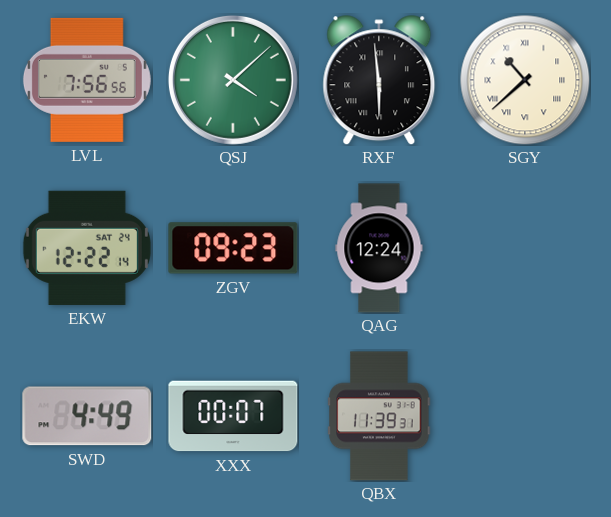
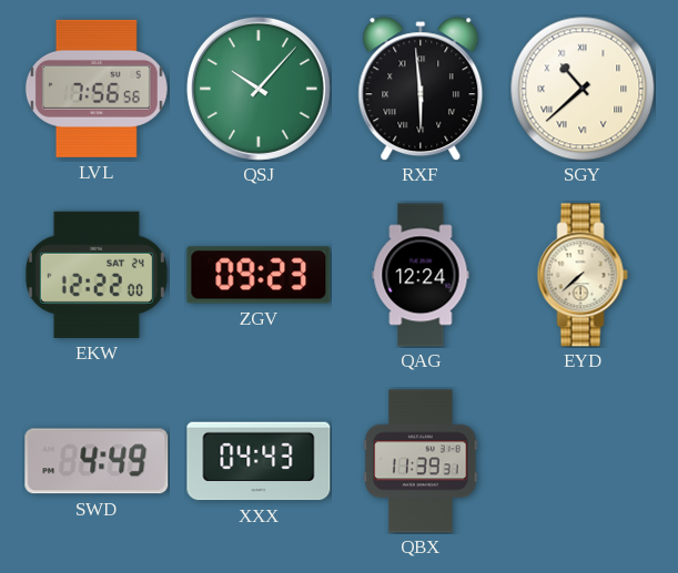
QSJ: 4:08 -> 10:07 (259, 89)
EKW: 12:22:14 -> 12:22:00 (97, 275)
EYD: none -> 7:38 (583, 275)
XXX: 00:07 -> 04:43 (259, 461)
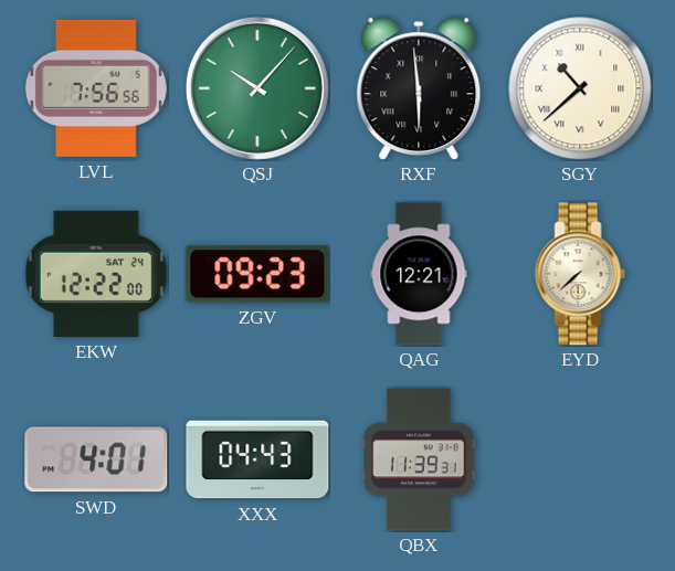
QAG: 12:24 -> 12:21 (419, 274)
SWD: 4:49 -> 4:01 (96, 459)
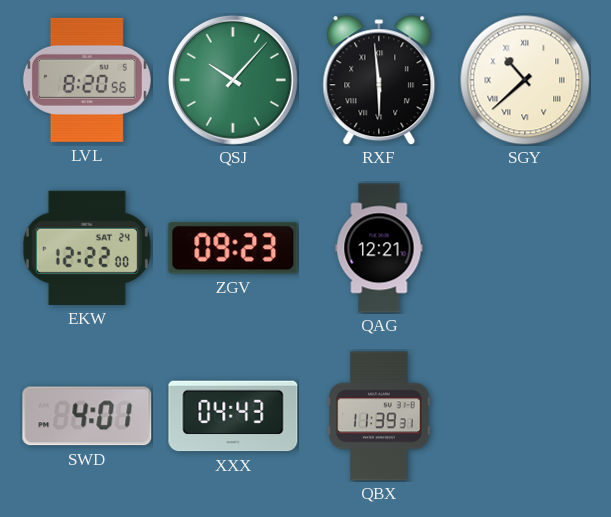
LVL: 7:56 -> 8:20 (87, 80)
EYD: 7:38 -> none (580, 274)
